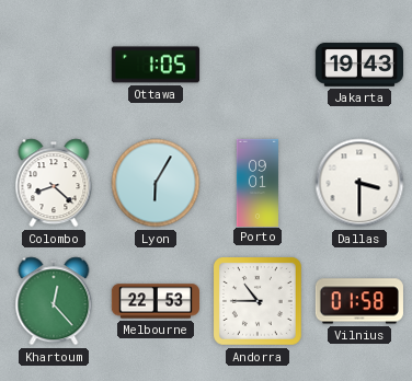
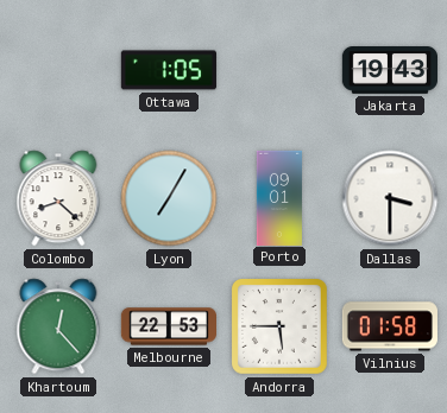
Lyon: 6:05 -> 7:05 (169, 198)
Andorra: 10:45 -> 5:45 (281, 328)
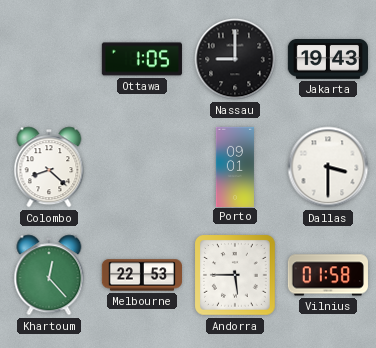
Nassau: none -> 9:00 (235, 59)
Lyon: 7:05 -> none (169, 198)
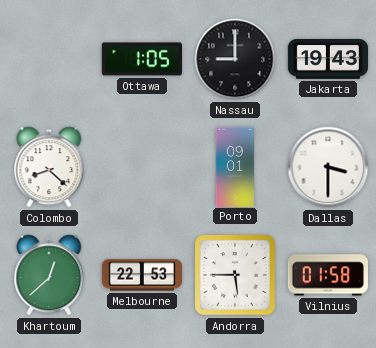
Khartoum: 12:23 -> 12:38 (49, 275)
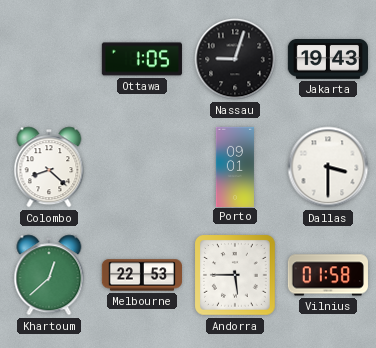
Nassau: 9:00 -> 9:03 (235, 59)
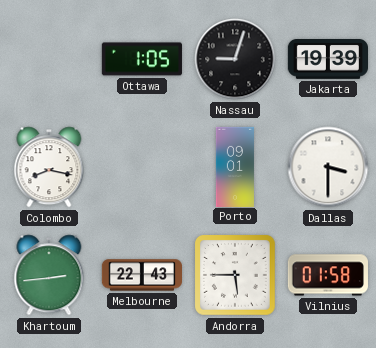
Jakarta: 19:43 -> 19:39 (327, 60)
Colombo: 8:22 -> 8:17 (49, 167)
Khartoum: 12:38 -> 2:44 (49, 275)
Melbourne: 22:53 -> 22:43 (141, 275)
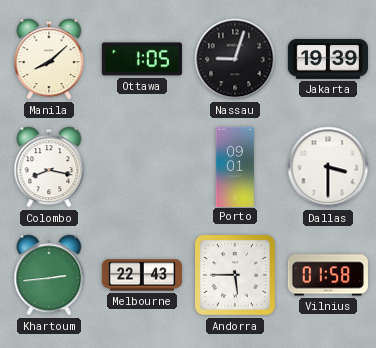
Manila: none -> 8:08 (49, 59)
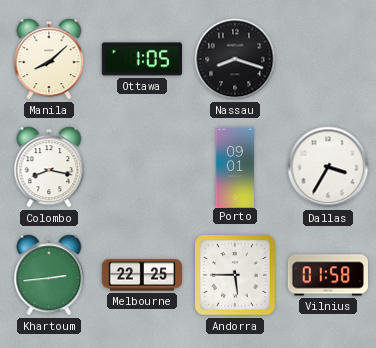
Nassau: 9:03 -> 8:18 (235, 59)
Jakarta: 19:39 -> none (327, 60)
Dallas: 3:30 -> 3:35 (328, 167)
Melbourne: 22:43 -> 22:25 (141, 275)
